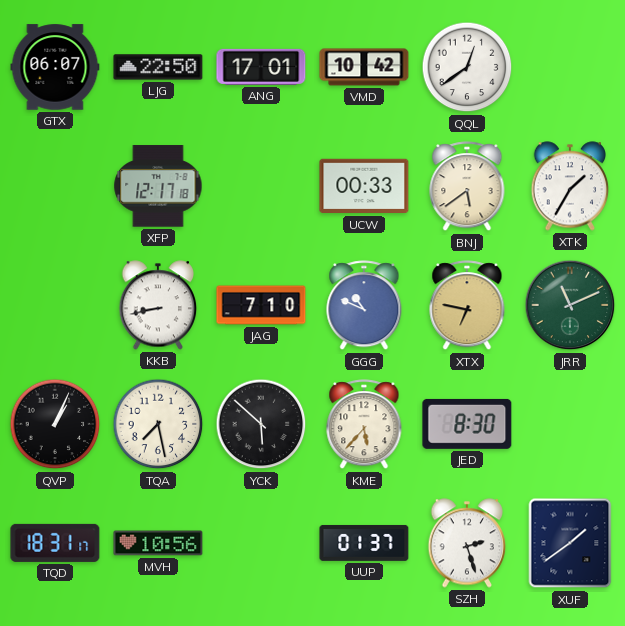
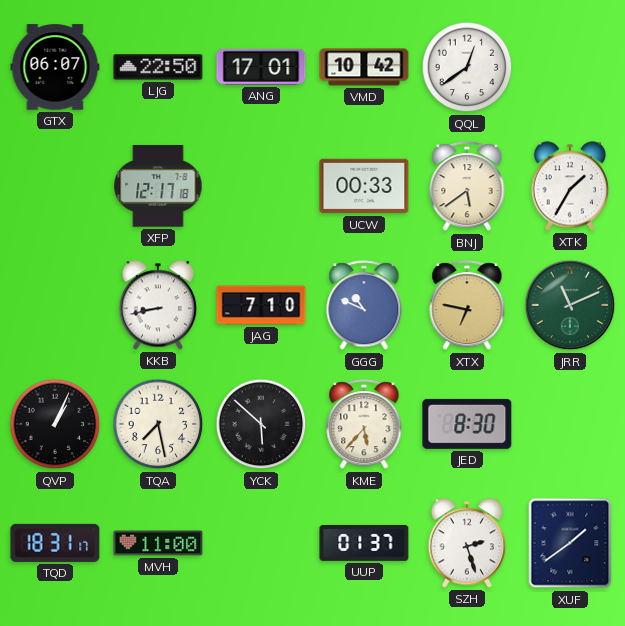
MVH: 10:56 -> 11:00 (158, 543)
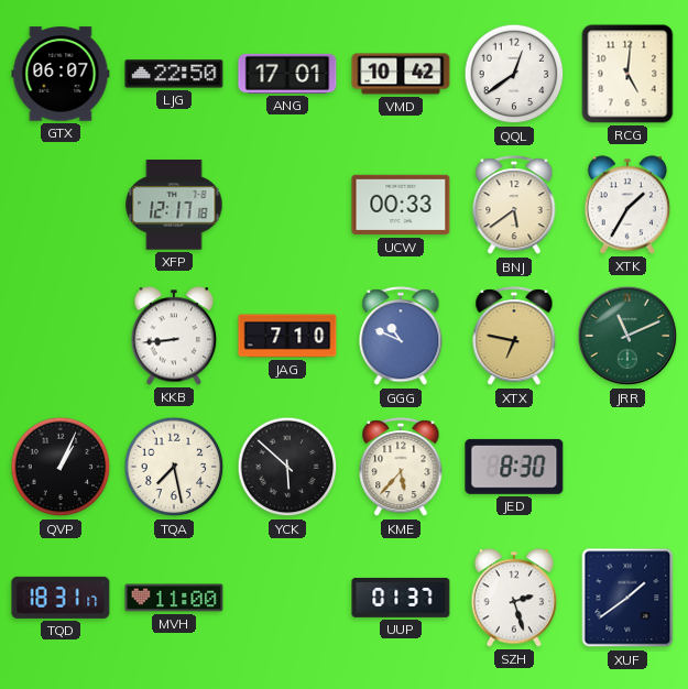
RCG: none -> 5:01 (627, 74)
KKB: 8:43 -> 8:44 (174, 336)
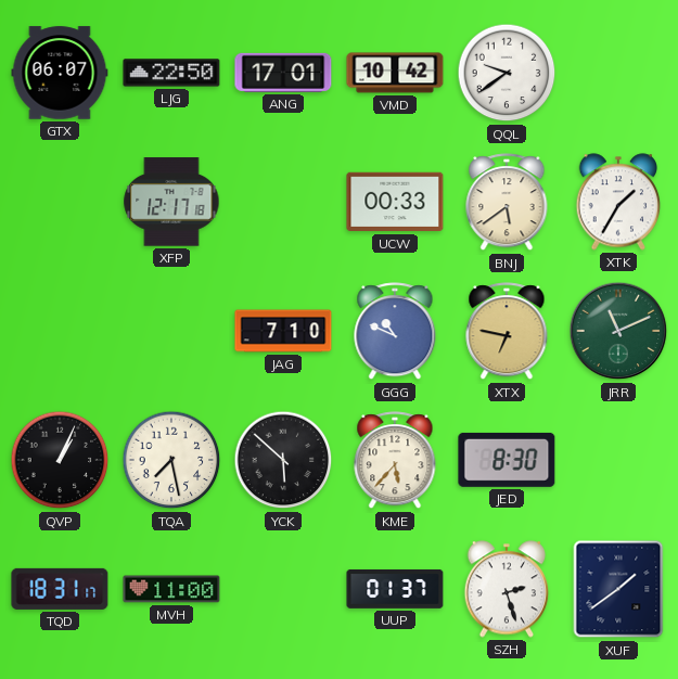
QQL: 12:39 -> 9:39 (507, 73)
RCG: 5:01 -> none (627, 74)
KKB: 8:44 -> none (174, 336)
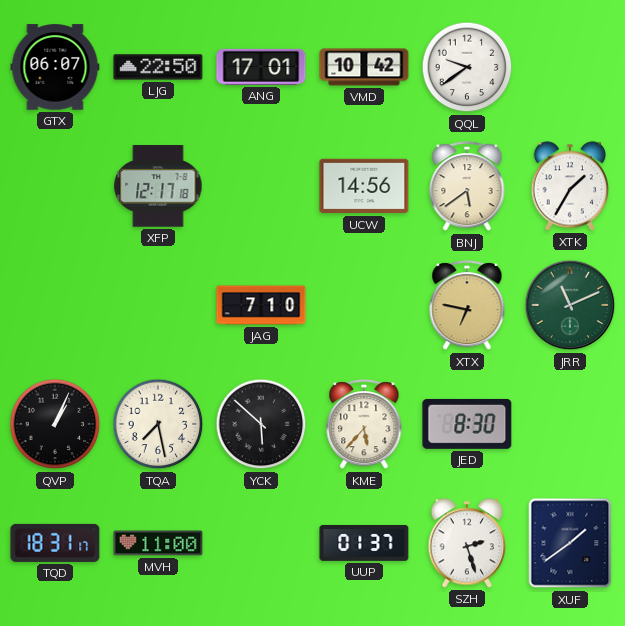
UCW: 00:33 -> 14:56 (364, 186)
GGG: 10:49 -> none (395, 332)
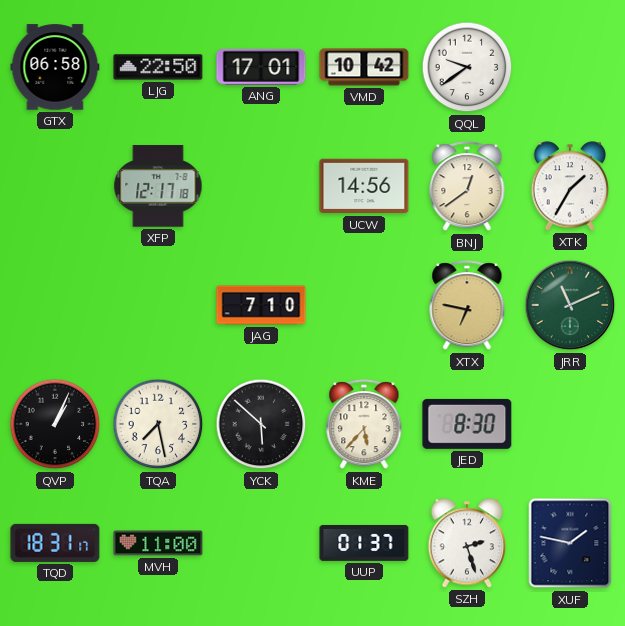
GTX: 06:07 -> 06:58 (55, 67)
BNJ: 5:39 -> 12:39 (467, 187)
XUF: 1:39 -> 1:47 (570, 543)
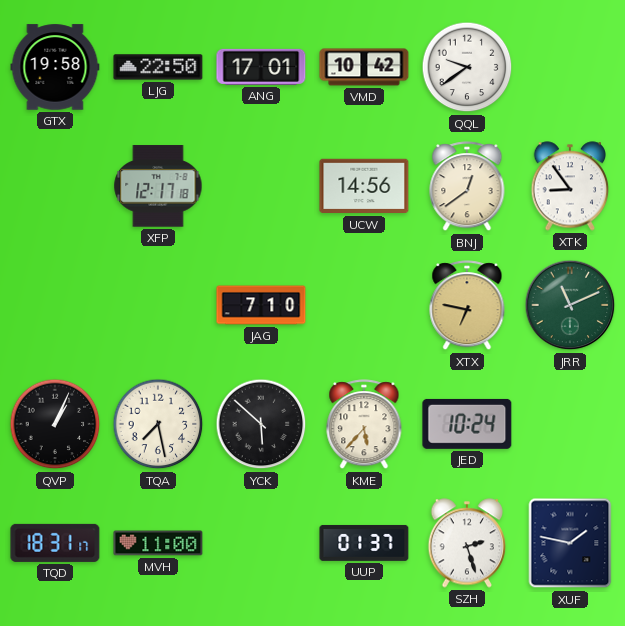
GTX: 06:58 -> 19:58 (55, 67)
XTK: 1:35 -> 8:54 (570, 186)
JED: 8:30 -> 10:24 (467, 424)
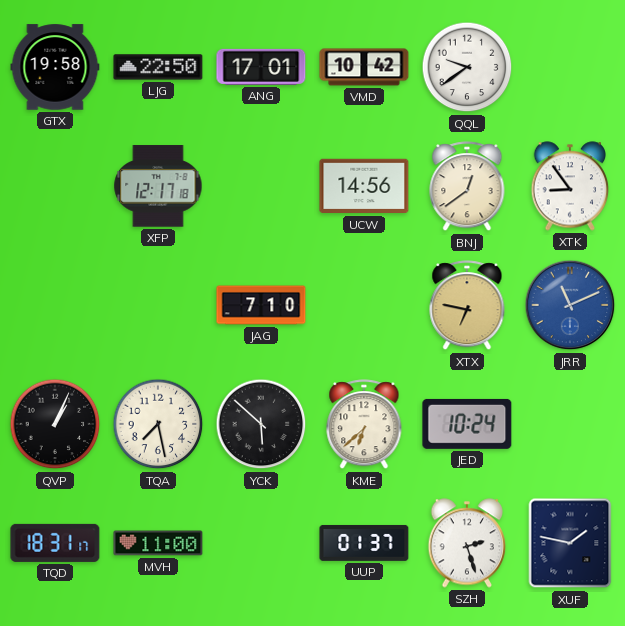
JRR dial: green -> blue (570, 305)
KME: 5:37 -> 6:38 (364, 425)
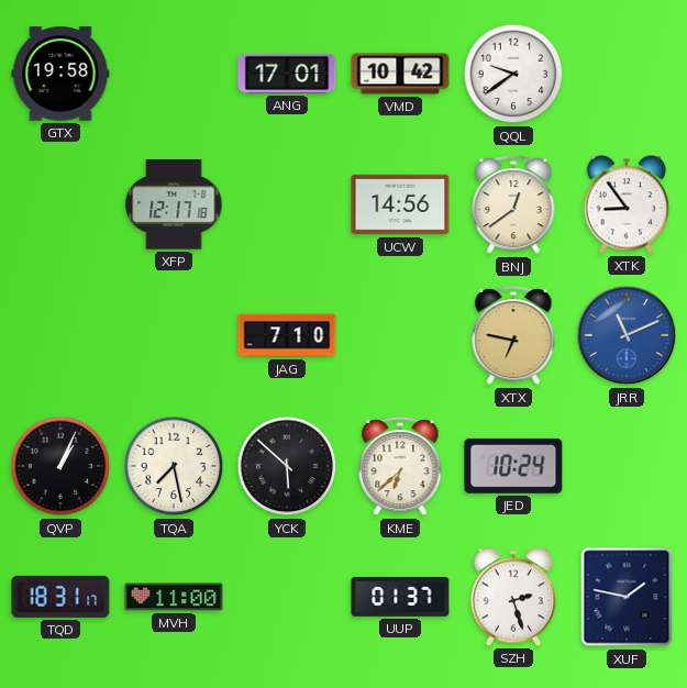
LJG: 22:50 -> none (158, 67)
